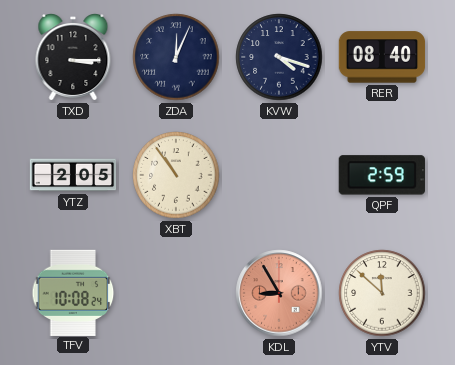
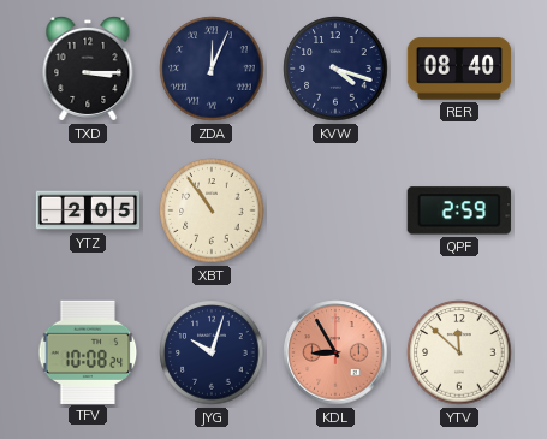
JYG: none -> 10:03 (212, 352)
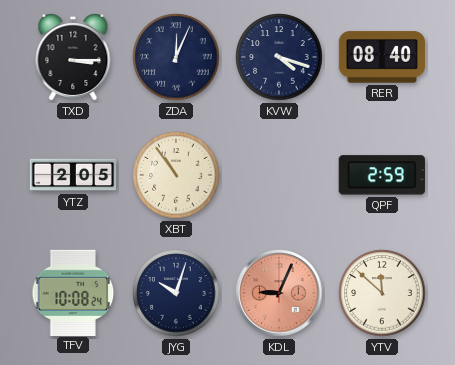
KDL: 8:55 -> 9:04 (279, 293)
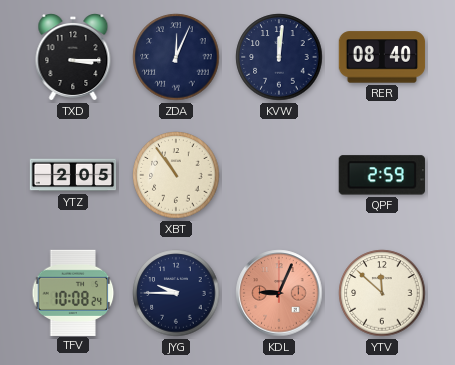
KVW: 4:18 -> 12:01 (279, 57)
JYG: 10:03 -> 9:45 (176, 293)
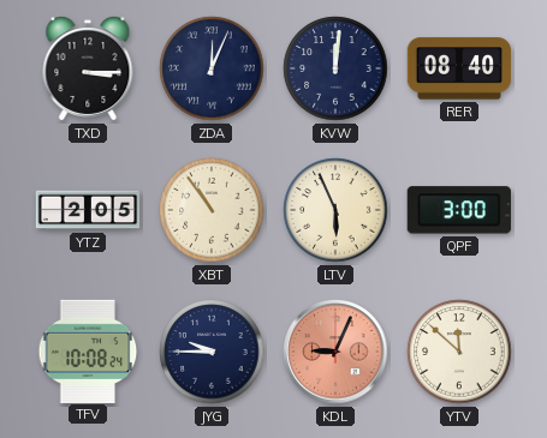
LTV: none -> 5:56 (335, 210)
QPF: 2:59 -> 3:00 (459, 210)
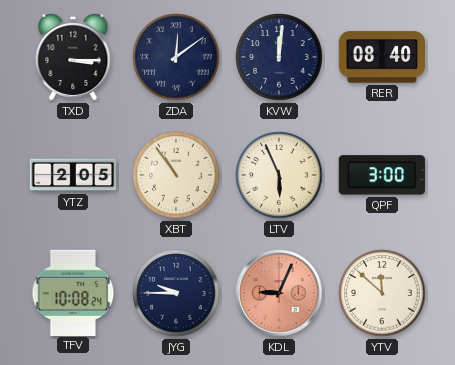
ZDA: 12:04 -> 12:09 (176, 57)
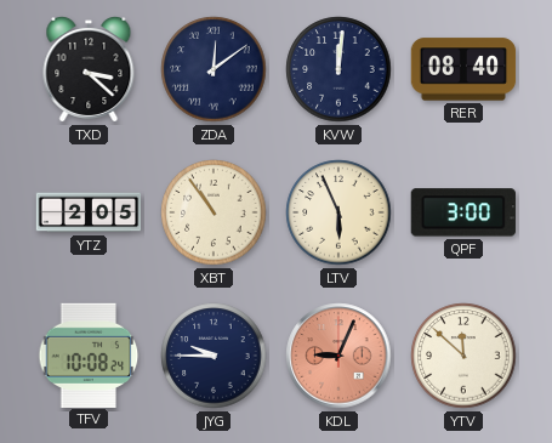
TXD: 3:15 -> 3:22 (89, 70)
